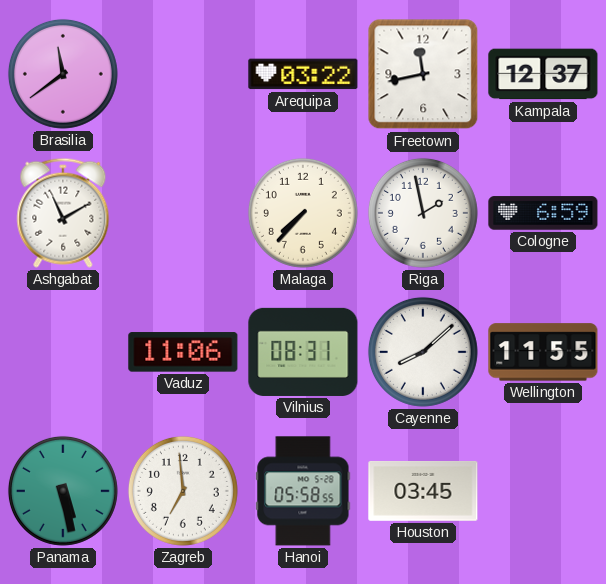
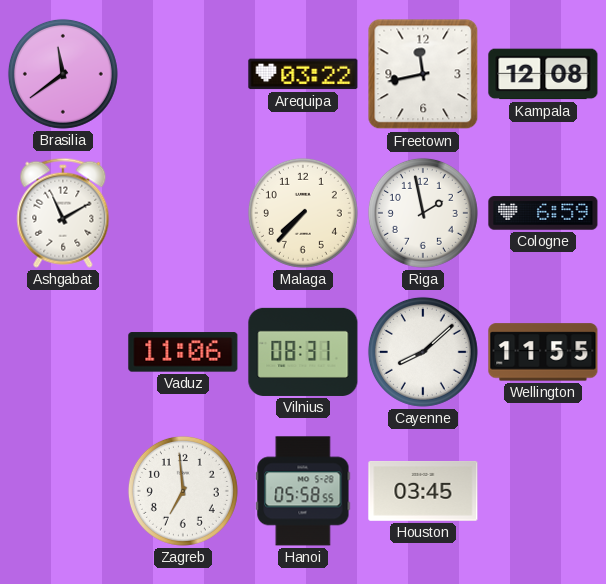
Kampala: 12:37 -> 12:08 (543, 74)
Panama: 5:28 -> none (63, 491)
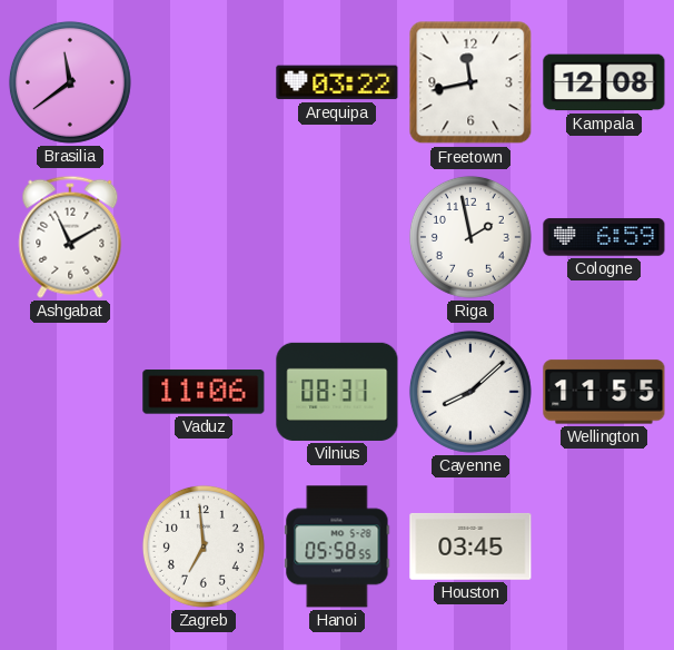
Malaga: 7:37 -> none (303, 213)
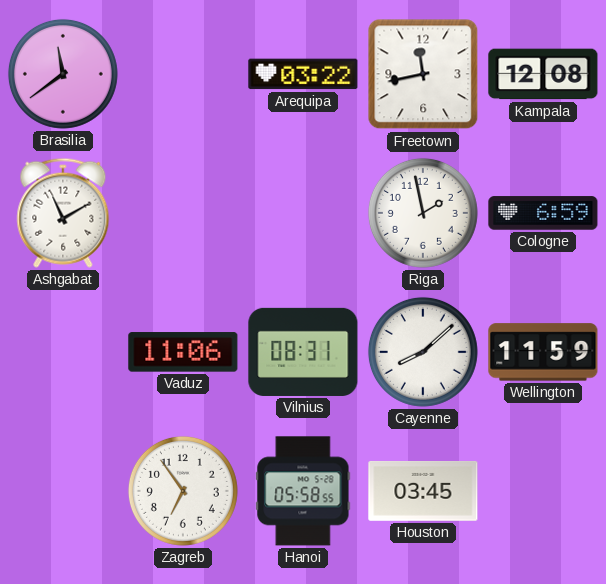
Wellington: 11:55 -> 11:59 (543, 352)
Zagreb: 6:59 -> 6:54 (183, 491)
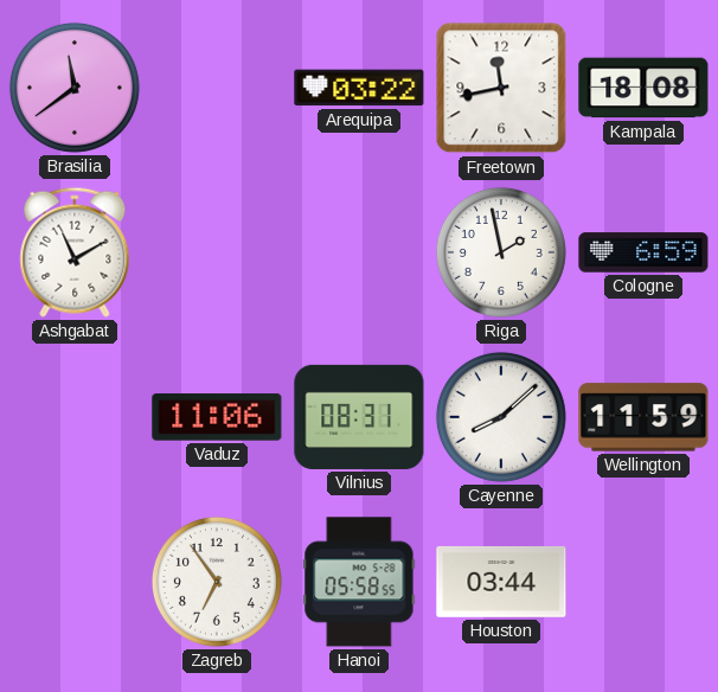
Kampala: 12:08 -> 18:08 (643, 88)
Houston: 03:45 -> 03:44 (501, 582)
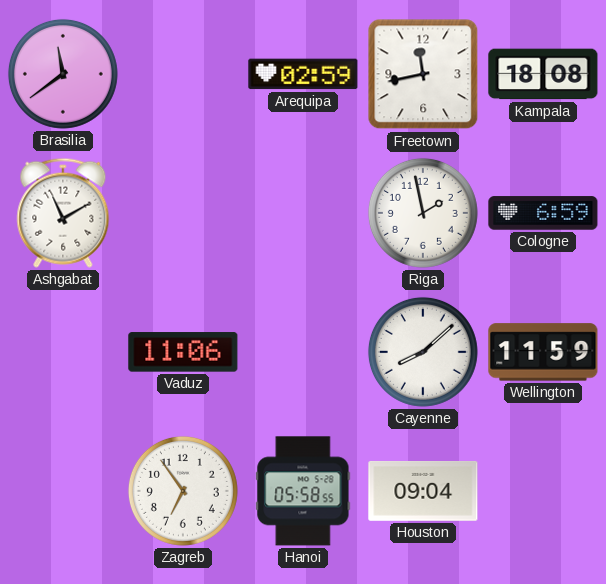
Arequipa: 03:22 -> 02:59 (303, 74)
Vilnius: 08:31 -> none (359, 417)
Houston: 03:44 -> 09:04 (423, 491)
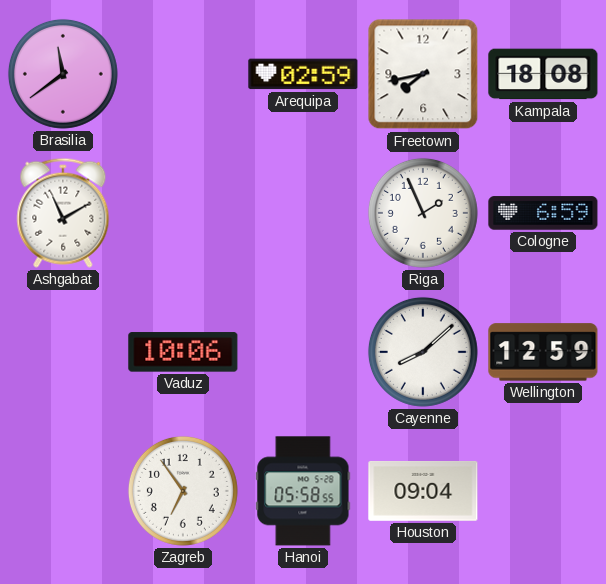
Freetown: 11:43 -> 7:43 (423, 74)
Riga: 1:58 -> 1:56 (423, 213)
Vaduz: 11:06 -> 10:06 (183, 352)
Wellington: 11:59 -> 12:59 (543, 352)
